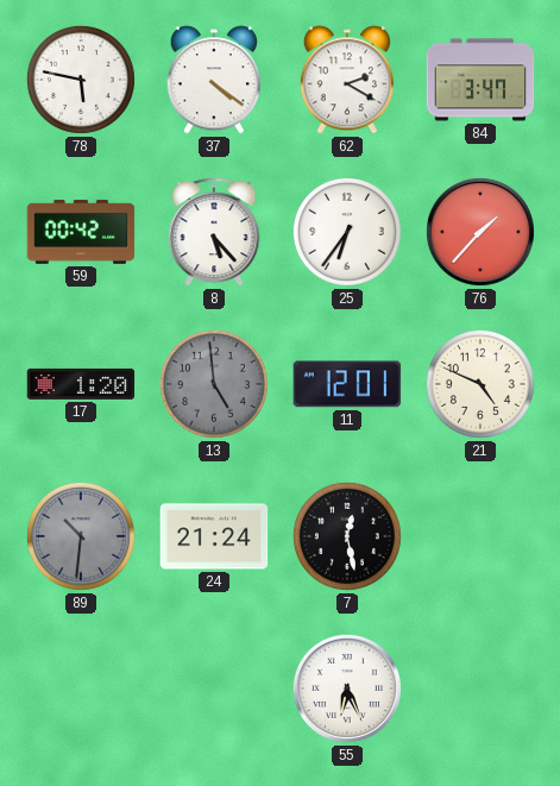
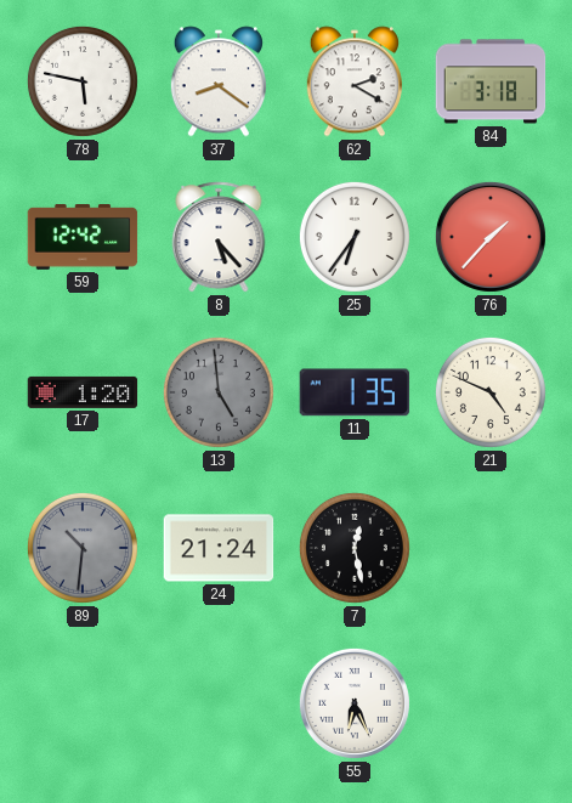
37: 4:21 -> 8:21 (219, 81)
84: 3:47 -> 3:18 (491, 81)
59: 00:42 -> 12:42 (83, 238)
11: 12:01 -> 1:35 (355, 392)
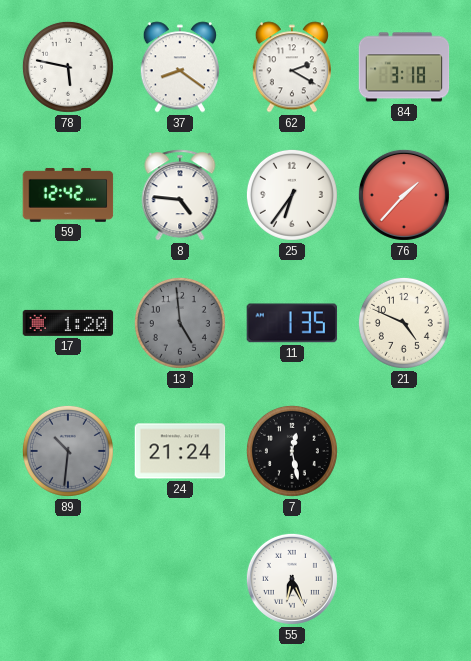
8: 5:23 -> 4:46 (180, 195)
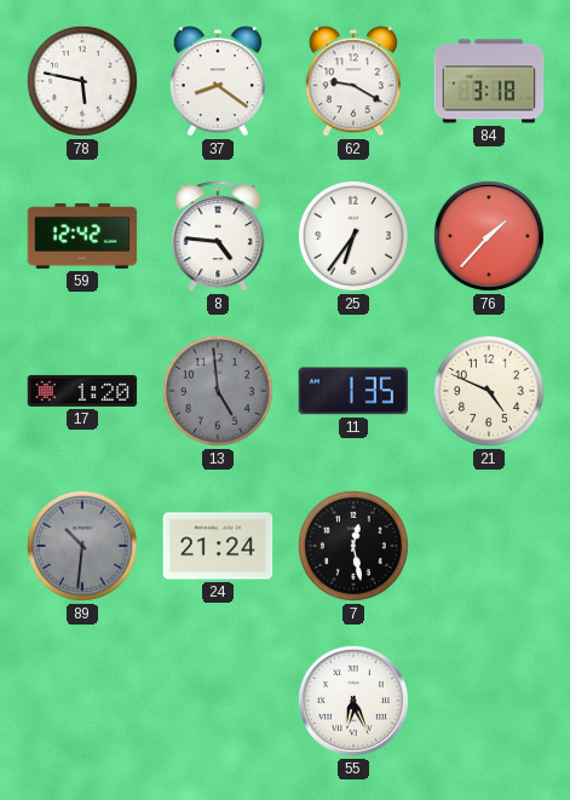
62: 2:20 -> 9:20 (353, 81)
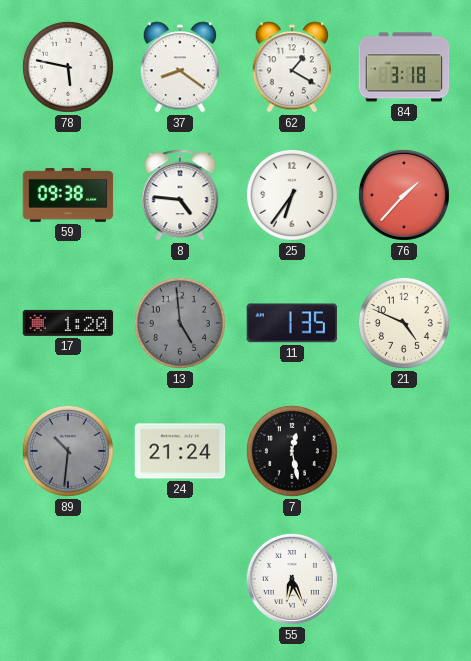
62: 9:20 -> 1:20 (292, 67)
59: 12:42 -> 09:38 (68, 196)
